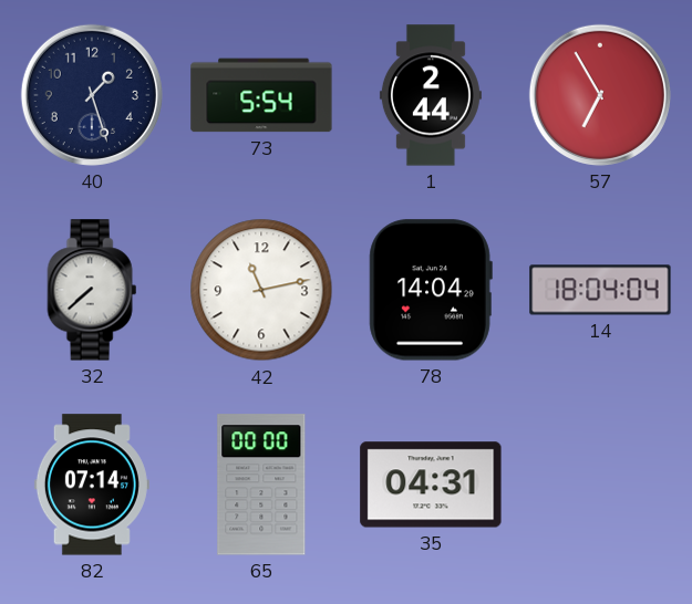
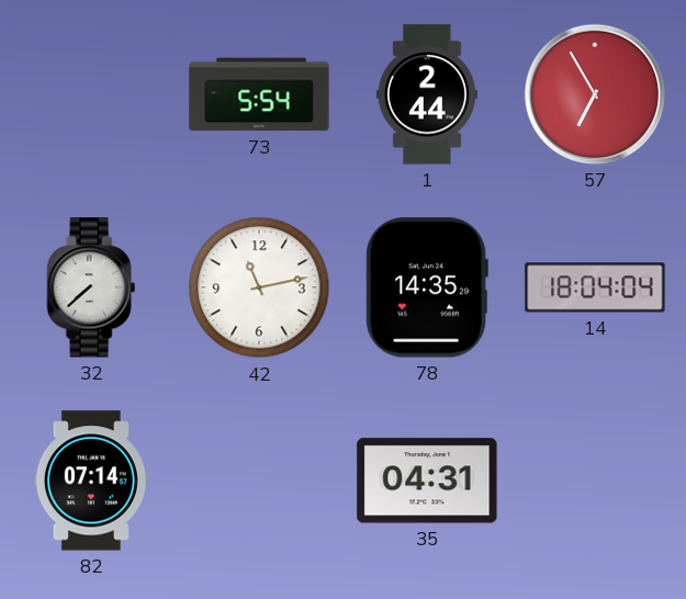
40: 1:27 -> none (92, 95)
78: 14:04 -> 14:35 (427, 287)
65: 00:00 -> none (261, 485)
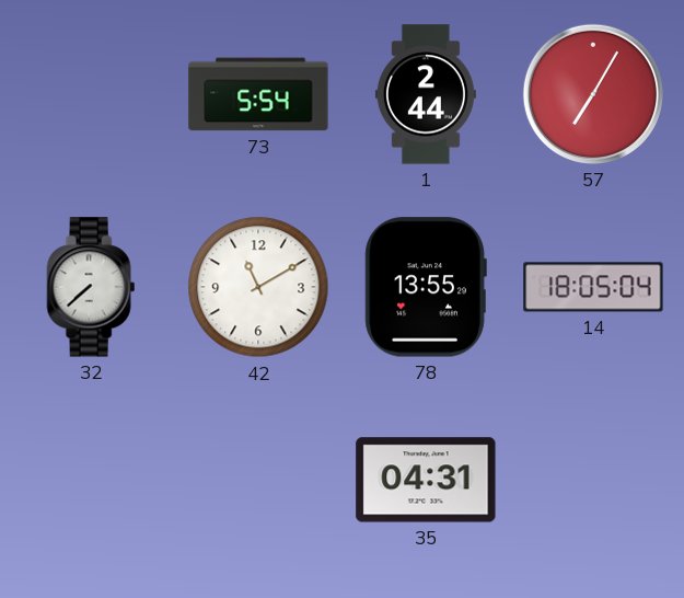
57: 6:55 -> 7:05 (593, 94)
42: 11:13 -> 11:10 (258, 287)
78: 14:35 -> 13:55 (426, 287)
14: 18:04 -> 18:05 (593, 287)
82: 07:14 -> none (91, 481)
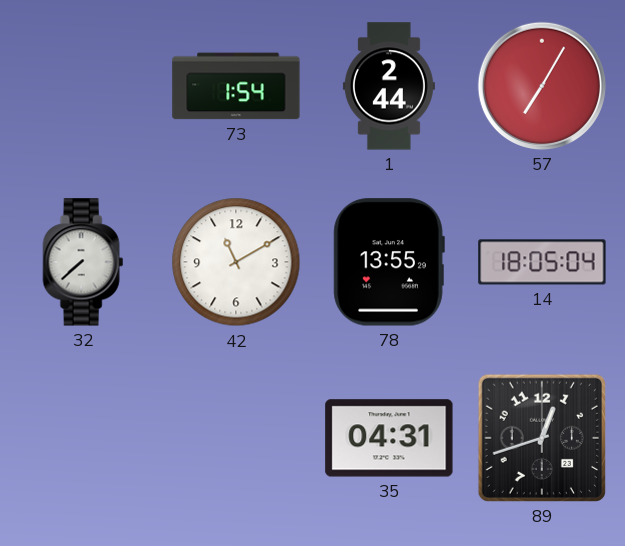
73: 5:54 -> 1:54 (236, 86)
89: none -> 12:42 (542, 438)
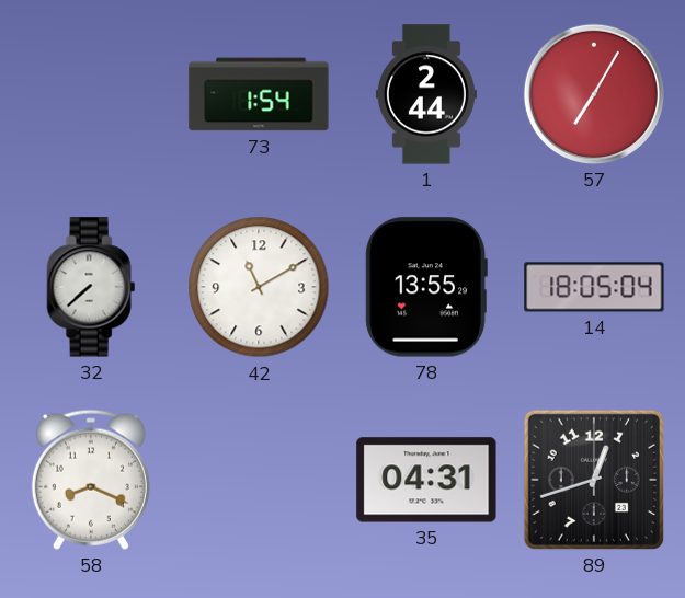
58: none -> 8:19 (91, 480)
